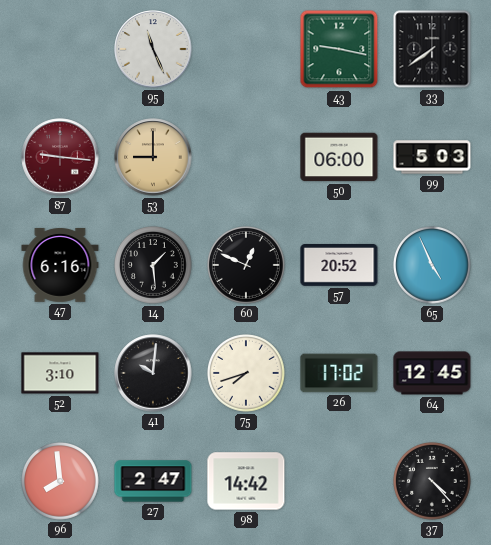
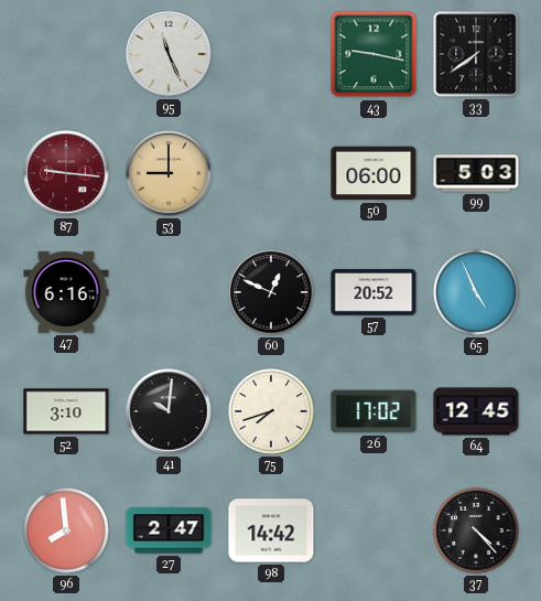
14: 1:29 -> none (154, 266)
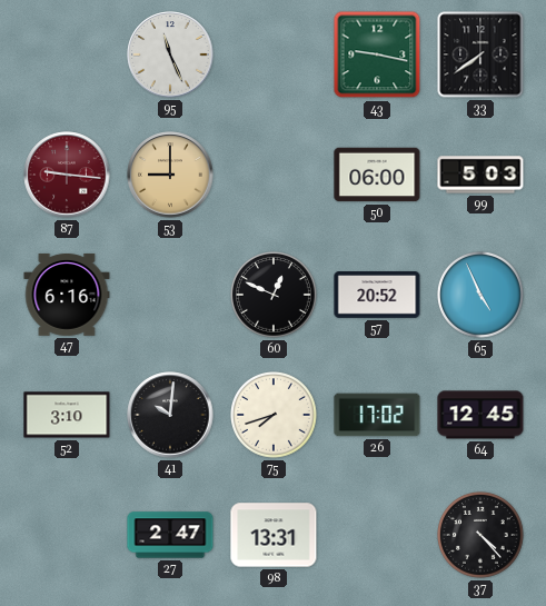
96: 7:59 -> none (67, 532)
98: 14:42 -> 13:31 (274, 535)
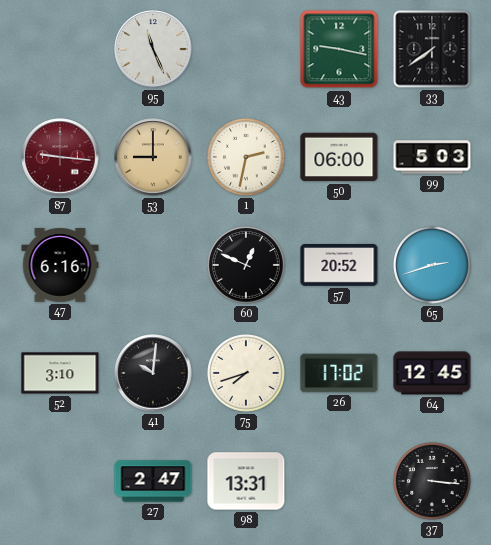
1: none -> 2:32 (247, 158)
65: 4:56 -> 2:42 (433, 266)
37: 4:23 -> 3:16 (433, 482)
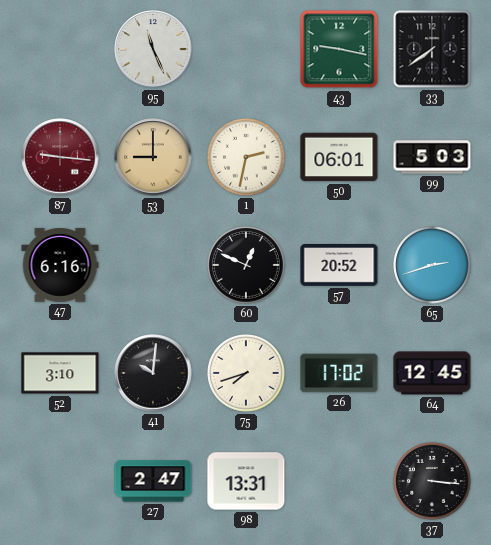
50: 06:00 -> 06:01 (339, 157)
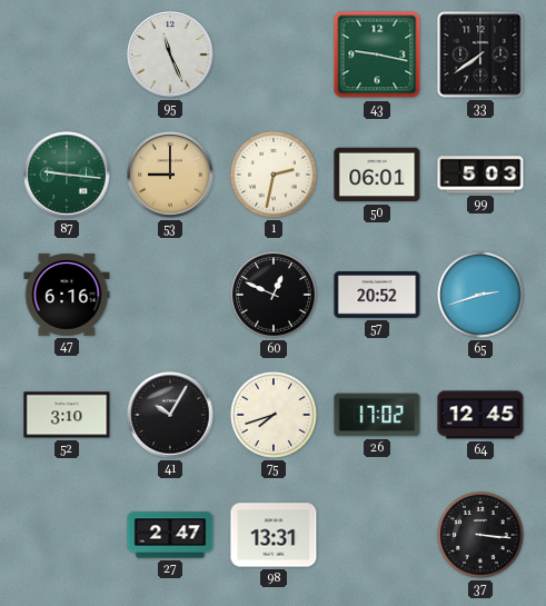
87 dial: burgundy -> green (67, 175)
41: 10:01 -> 10:05 (170, 415)
